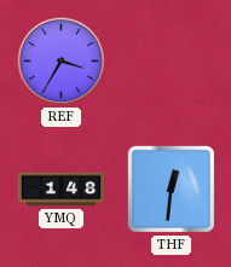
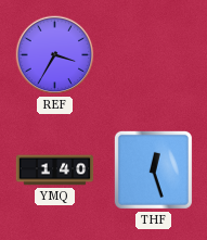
YMQ: 1:48 -> 1:40 (55, 170)
THF: 12:31 -> 12:27 (153, 169)
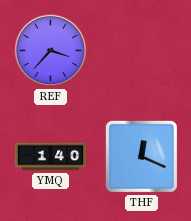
REF: 3:35 -> 3:37 (51, 51)
THF: 12:27 -> 12:19 (141, 156)
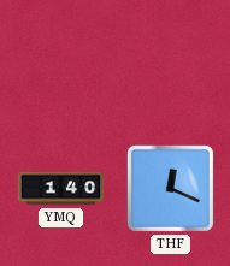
REF: 3:37 -> none (51, 51)
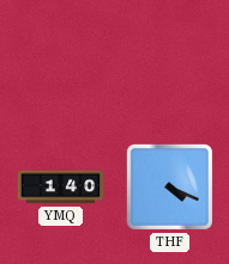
THF: 12:19 -> 4:19 (169, 186)
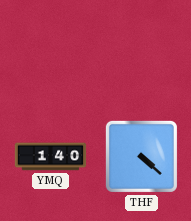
THF: 4:19 -> 4:22 (141, 156)
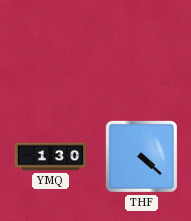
YMQ: 1:40 -> 1:30 (51, 157)
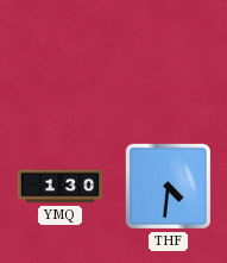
THF: 4:22 -> 4:31 (168, 186)
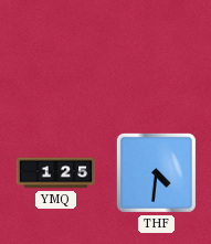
YMQ: 1:30 -> 1:25 (56, 173)
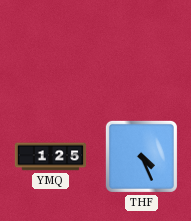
THF: 4:31 -> 4:26 (141, 156)
